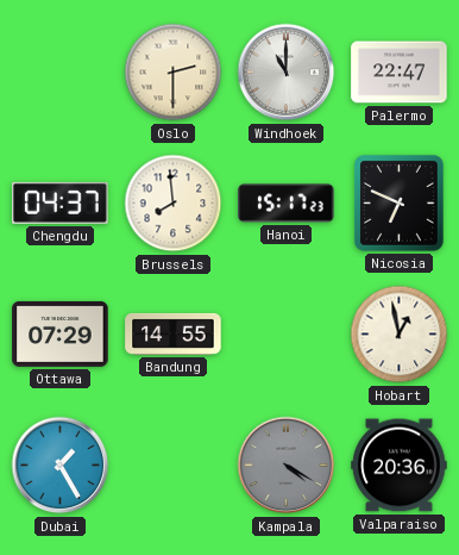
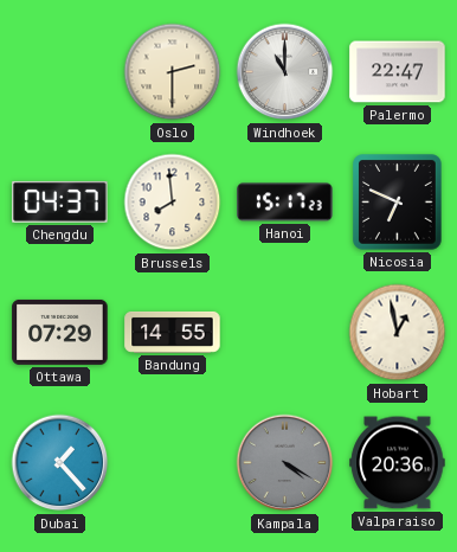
Dubai: 1:25 -> 1:23 (60, 463)
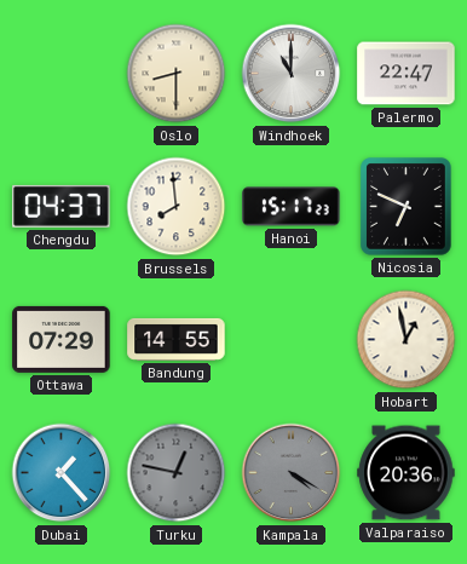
Oslo: 2:30 -> 8:30 (177, 74)
Turku: none -> 12:47 (177, 473)
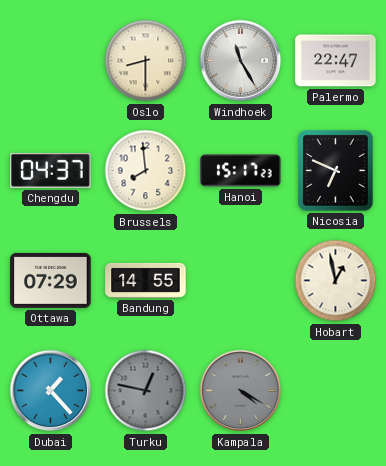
Windhoek: 11:00 -> 11:25 (241, 61)
Valparaiso: 20:36 -> none (407, 473)
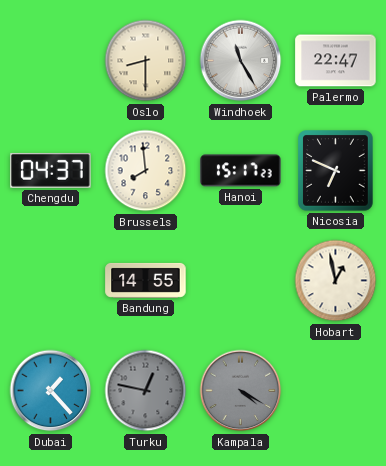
Ottawa: 07:29 -> none (51, 280)
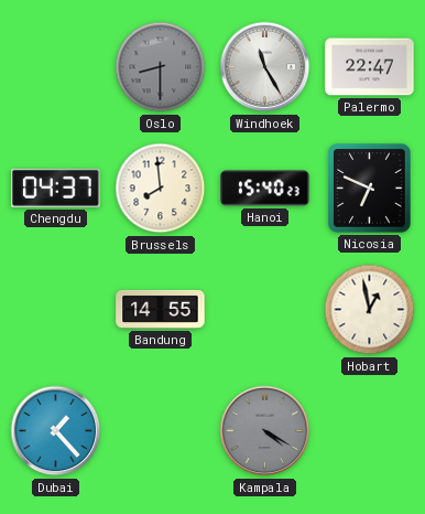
Oslo dial: cream -> grey (161, 67)
Hanoi: 15:17 -> 15:40 (265, 189)
Turku: 12:47 -> none (146, 391)
